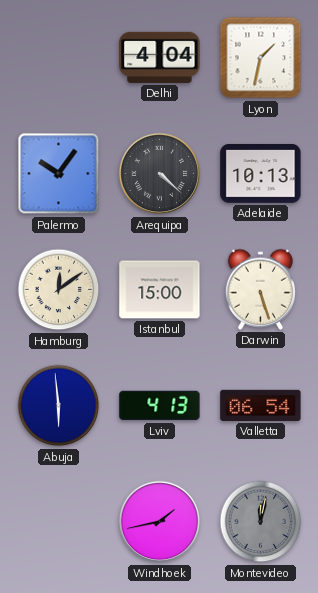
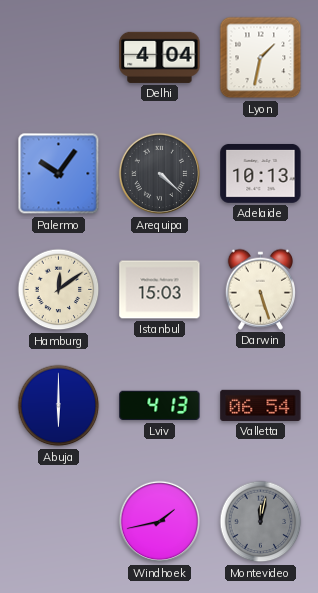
Istanbul: 15:00 -> 15:03 (160, 290)
Abuja: 5:59 -> 6:00 (59, 406)
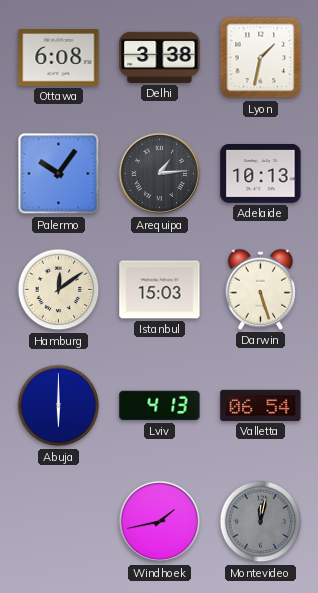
Ottawa: none -> 6:08 (59, 58)
Delhi: 4:04 -> 3:38 (160, 57)
Arequipa: 4:22 -> 1:14 (160, 174)
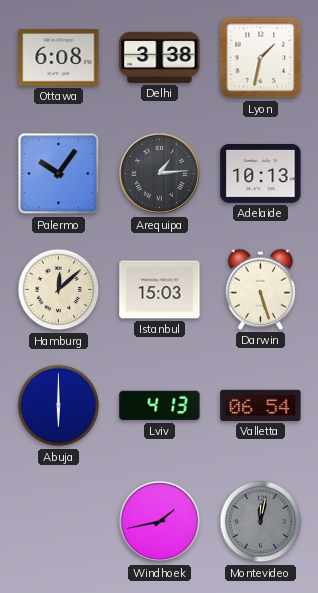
Hamburg: 12:09 -> 12:08 (59, 290)
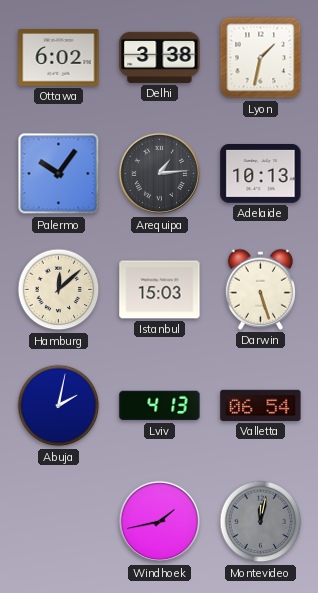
Ottawa: 6:08 -> 6:02 (59, 58)
Abuja: 6:00 -> 2:02 (59, 406)
